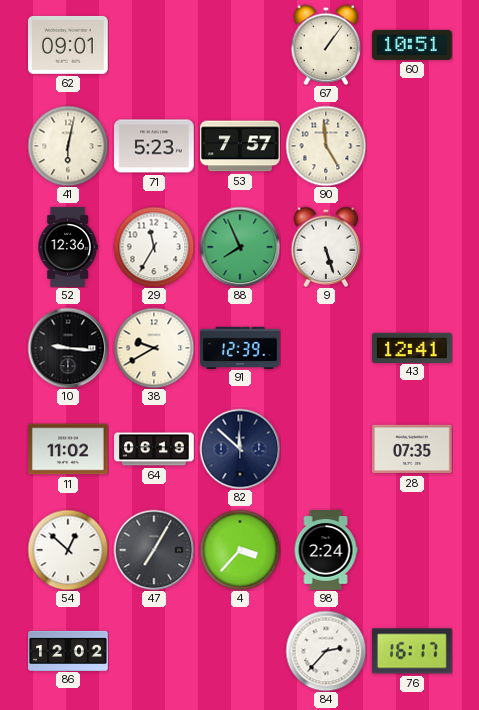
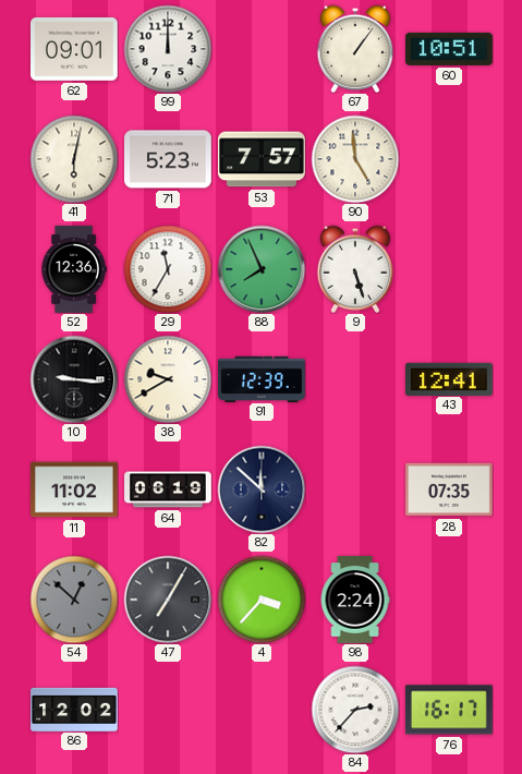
99: none -> 12:00 (168, 49)
54 dial: white -> grey (74, 600)
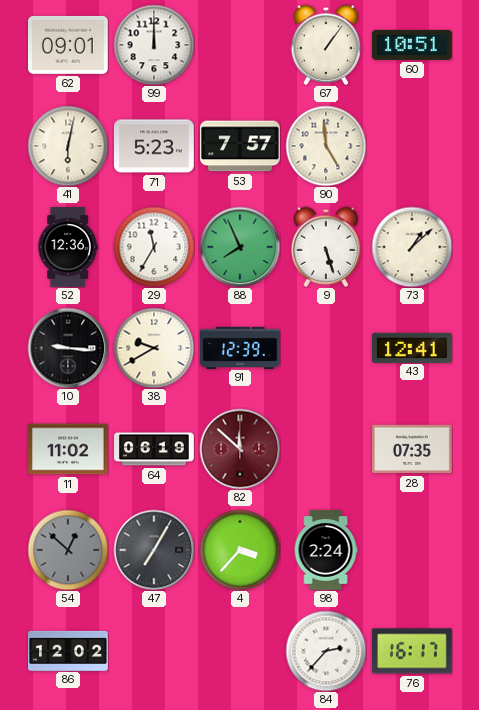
73: none -> 1:08 (412, 247)
82 dial: navy -> burgundy (240, 449)
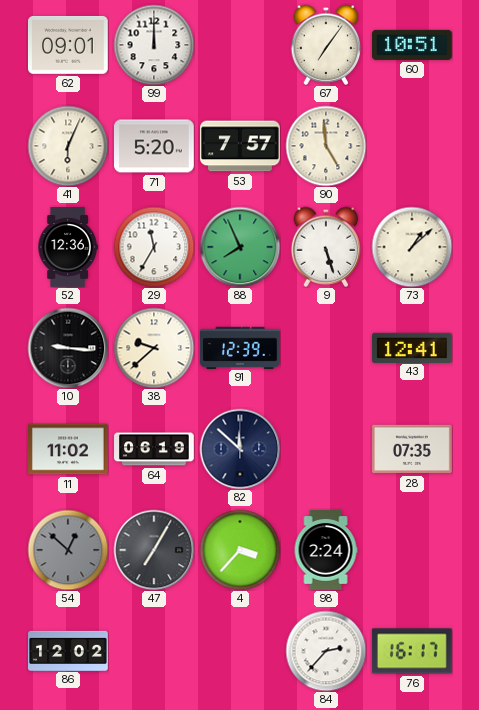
67: 1:06 -> 7:06 (326, 45)
41: 6:02 -> 6:04 (68, 146)
71: 5:23 -> 5:20 (155, 146)
38: 9:40 -> 9:38 (154, 348)
82 dial: burgundy -> navy (240, 449)
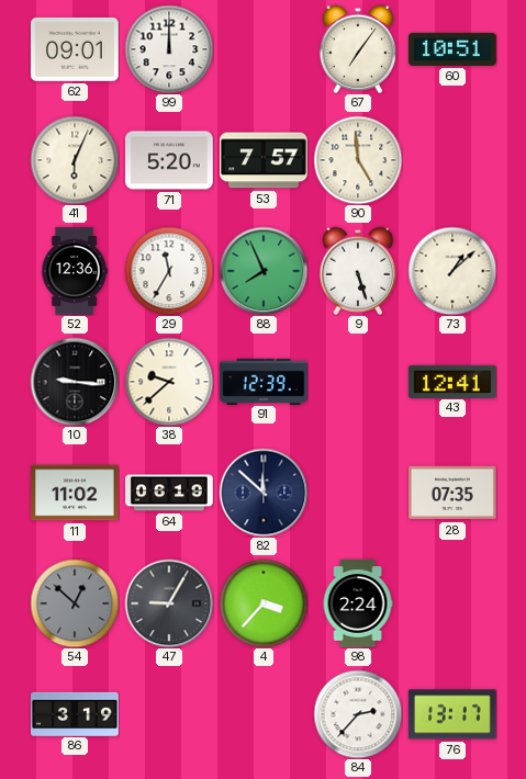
47: 7:05 -> 9:05 (169, 603)
86: 12:02 -> 3:19 (75, 713)
76: 16:17 -> 13:17 (452, 714)
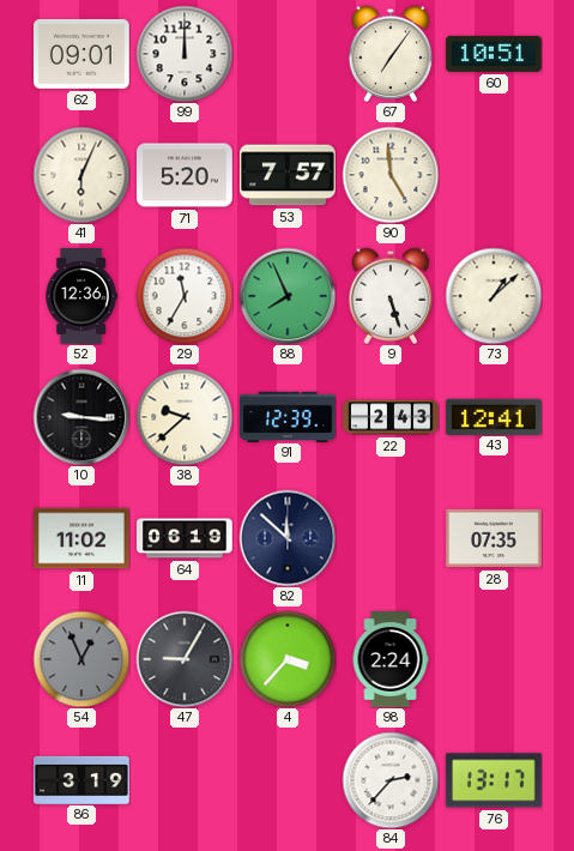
22: none -> 2:43 (391, 417)
54: 12:52 -> 12:56 (81, 659)
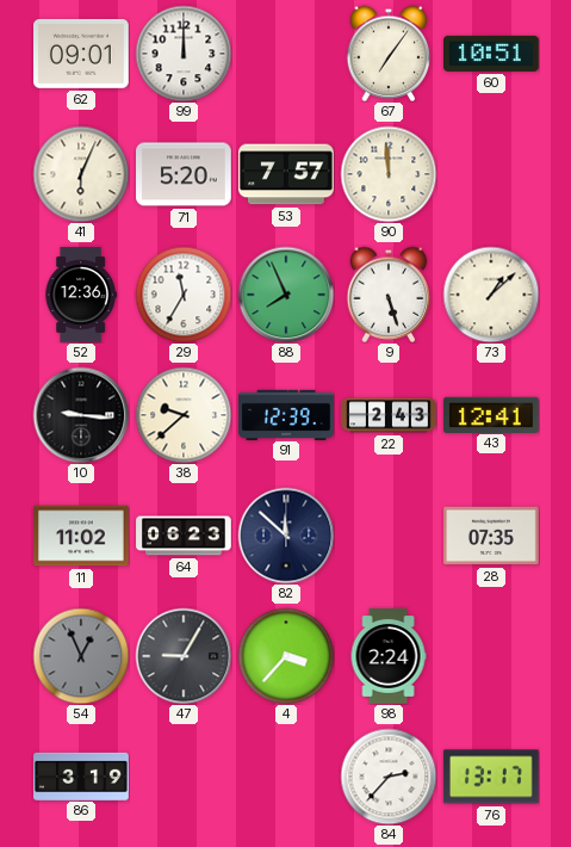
90: 4:59 -> 11:59 (389, 174)
64: 06:19 -> 06:23 (184, 536)
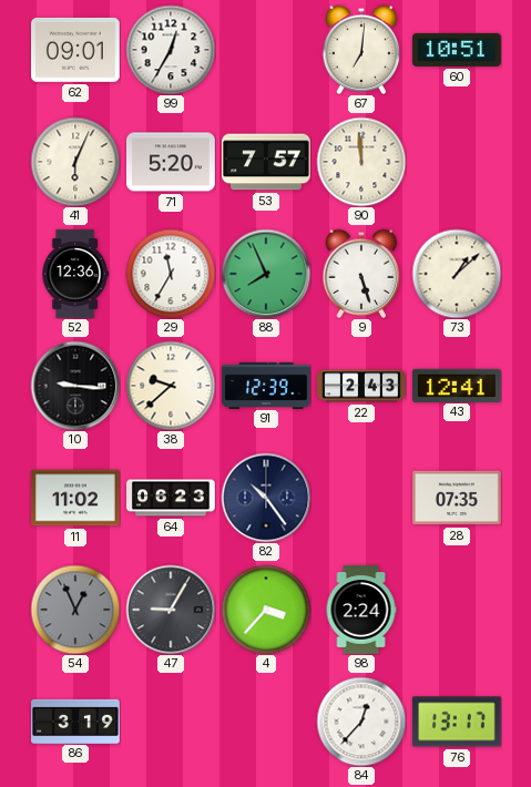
99: 12:00 -> 12:35 (171, 50)
67: 7:06 -> 7:01 (361, 50)
82: 11:52 -> 10:24 (266, 498)
84: 2:37 -> 12:37 (361, 722)
